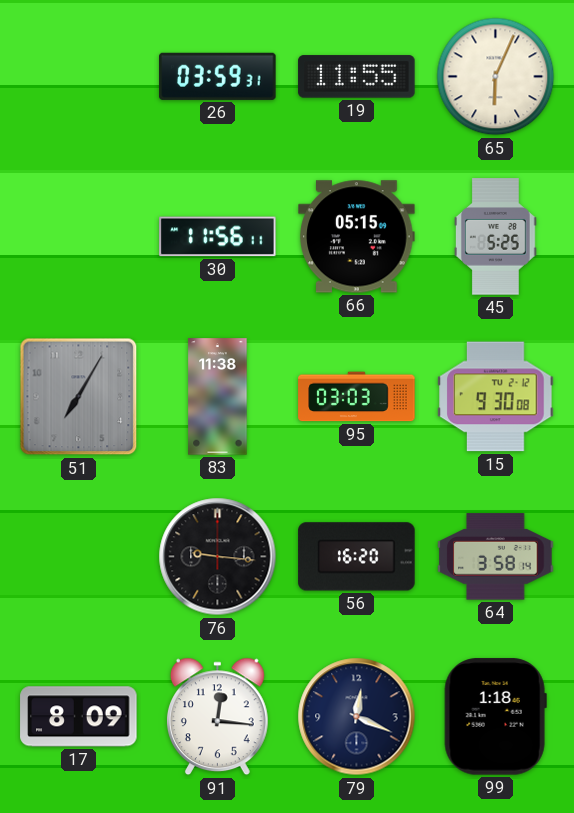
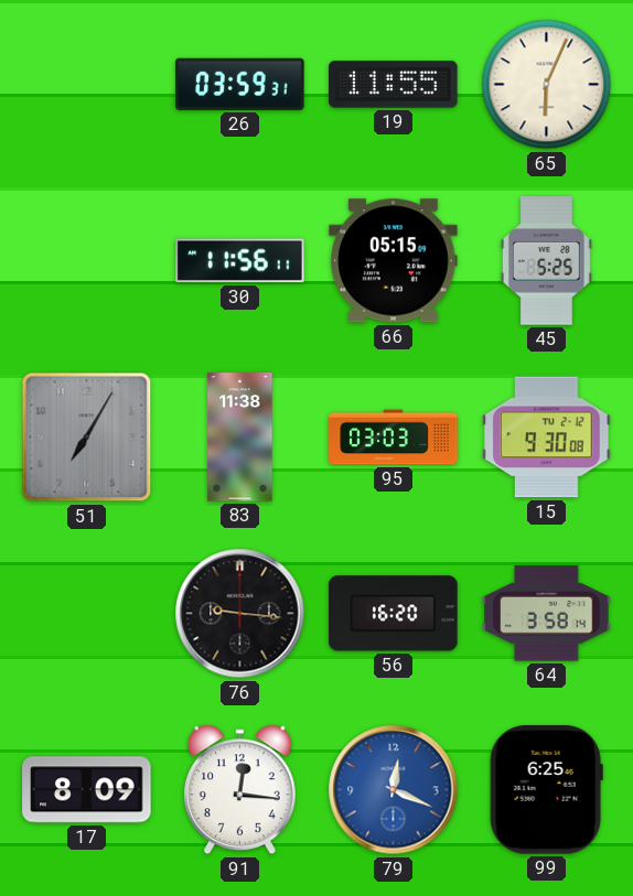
79 dial: navy -> blue (394, 790)
99: 1:18 -> 6:25 (546, 790)
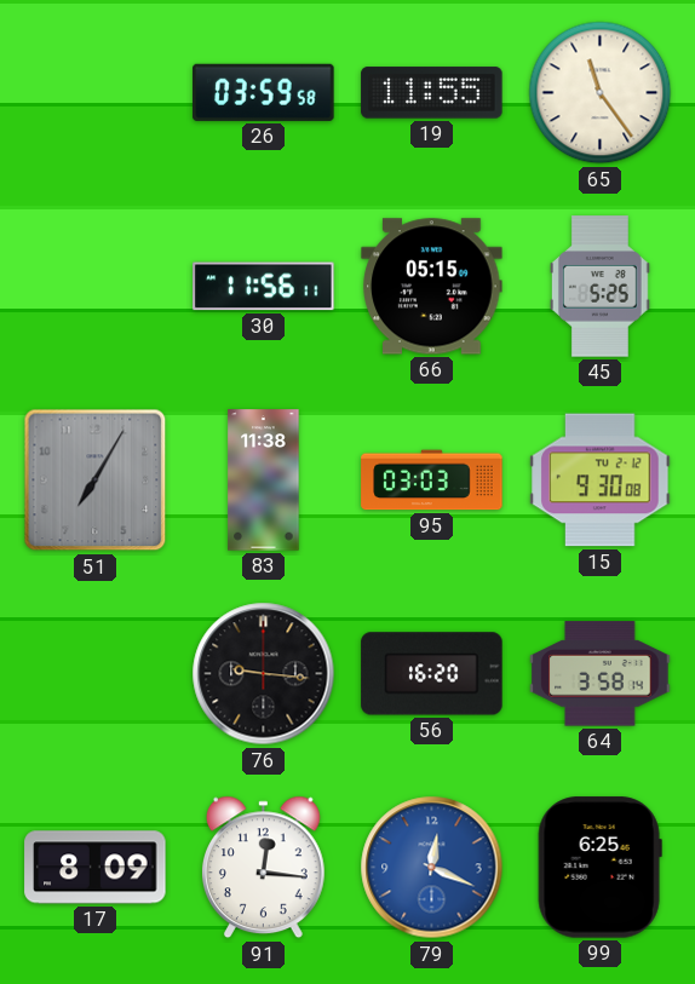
26: 03:59:31 -> 03:59:58 (264, 92)
65: 6:04 -> 11:24 (601, 93)
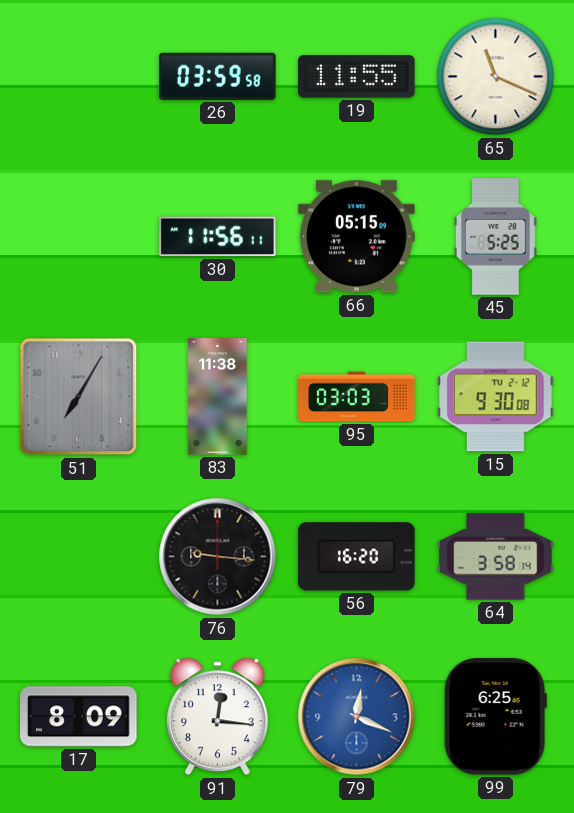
65: 11:24 -> 11:19 (496, 77)
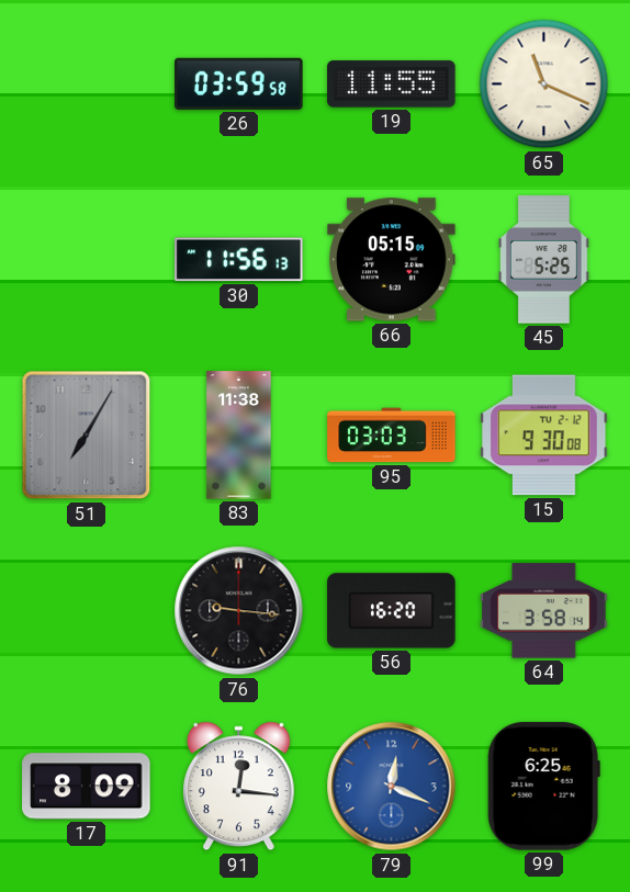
30: 11:56:11 -> 11:56:13 (239, 260)
